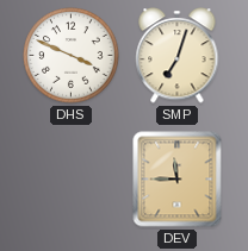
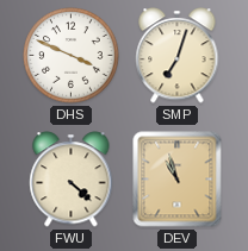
FWU: none -> 4:22 (72, 180)
DEV: 11:45 -> 10:57 (178, 180)
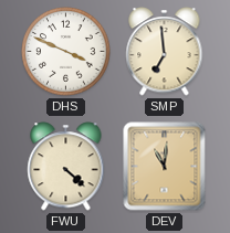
SMP: 7:03 -> 6:59 (165, 52)
DEV: 10:57 -> 11:01 (165, 167)
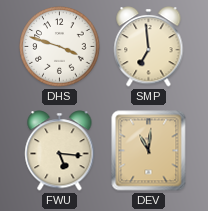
DHS: 3:49 -> 3:48 (60, 47)
FWU: 4:22 -> 5:16 (60, 151)
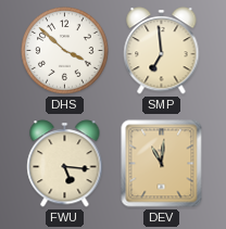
DHS: 3:48 -> 3:52 (65, 51)
